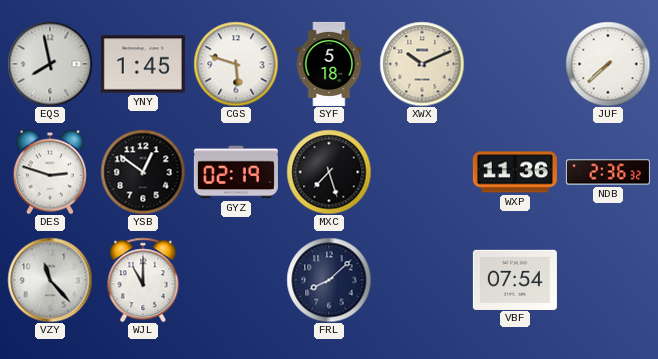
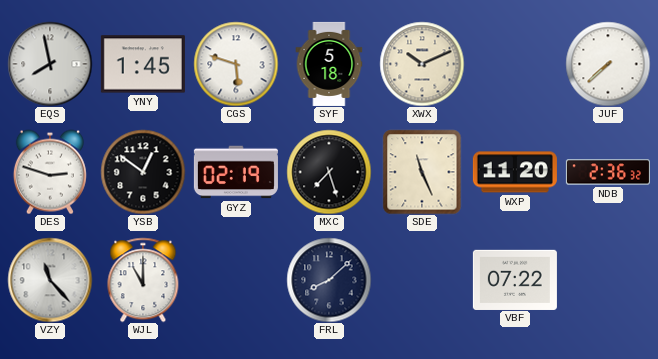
SDE: none -> 11:26 (422, 172)
WXP: 11:36 -> 11:20 (515, 172)
VBF: 07:54 -> 07:22 (515, 279)
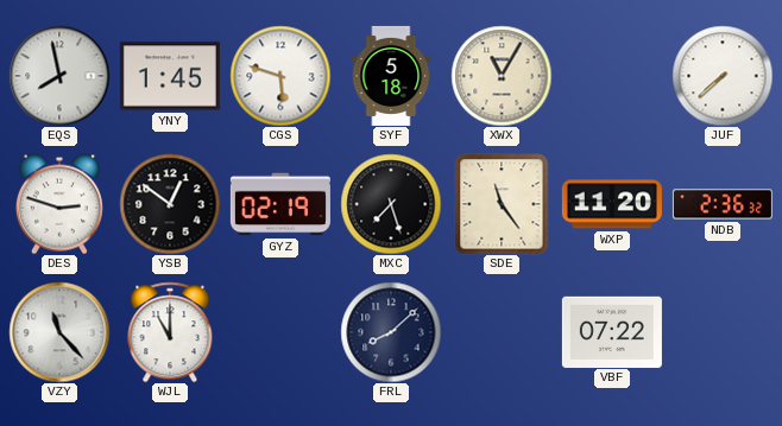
XWX: 10:11 -> 11:05 (502, 76)
SDE: 11:26 -> 11:24 (502, 204)
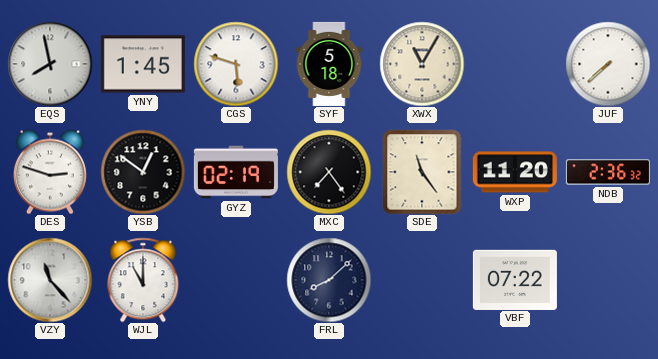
MXC: 7:27 -> 7:24 (329, 172)
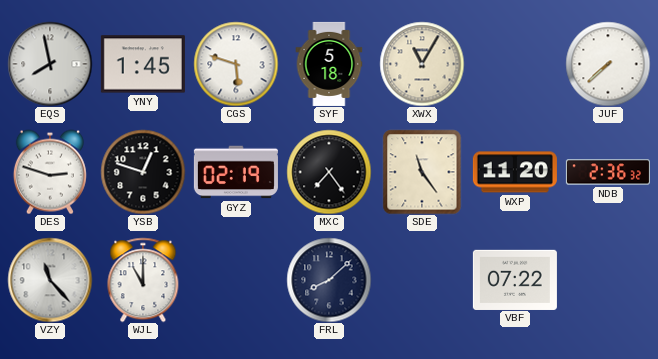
YSB: 12:51 -> 12:48 (143, 172)
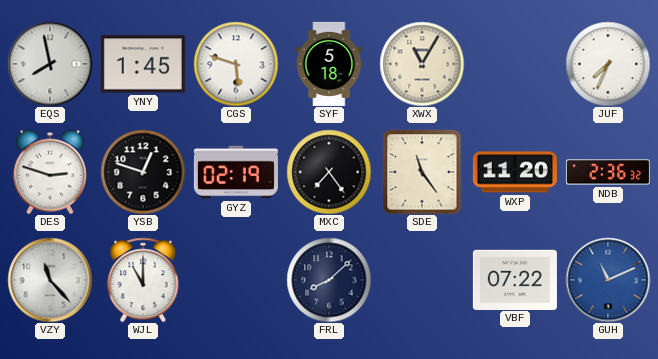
JUF: 7:38 -> 7:34 (608, 64)
GUH: none -> 11:11 (608, 280)
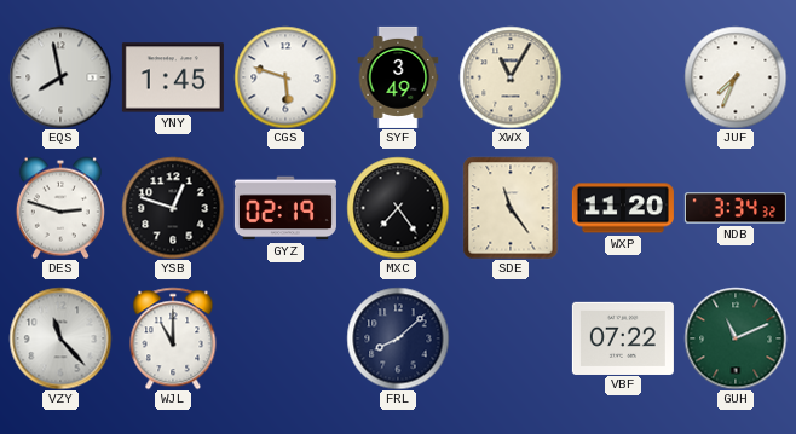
SYF: 5:18 -> 3:49 (398, 77)
NDB: 2:36 -> 3:34 (736, 208)
GUH dial: blue -> green (736, 338)
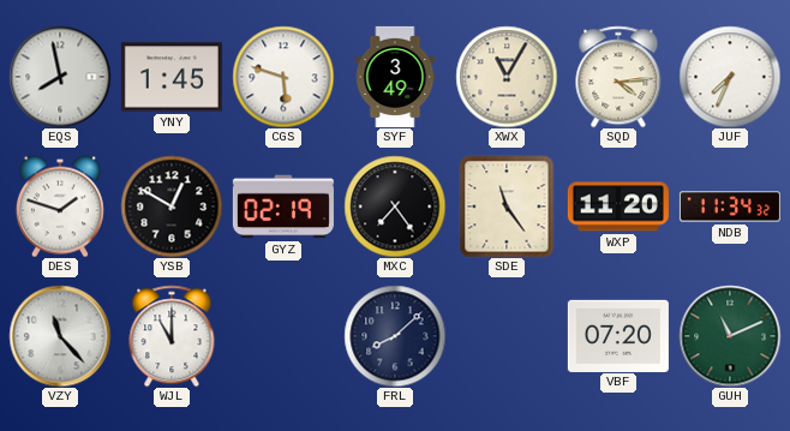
SQD: none -> 4:14 (618, 77)
DES: 2:48 -> 1:48 (60, 206)
YSB: 12:48 -> 12:50 (172, 206)
NDB: 3:34 -> 11:34 (730, 206)
VBF: 07:22 -> 07:20 (618, 335)
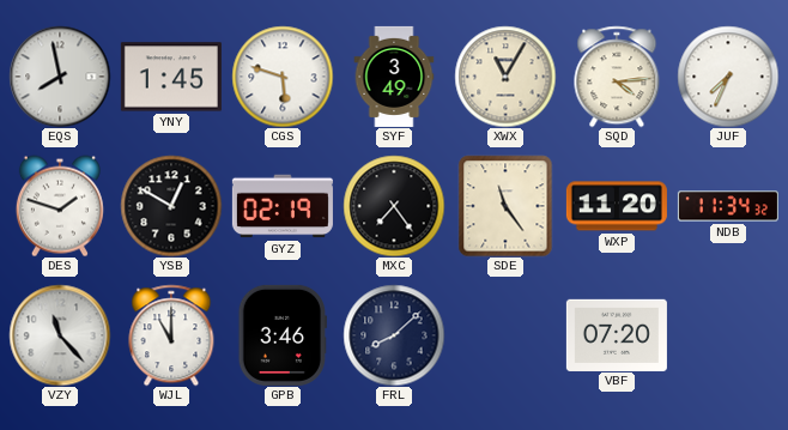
GPB: none -> 3:46 (283, 335)
GUH: 11:11 -> none (730, 336)
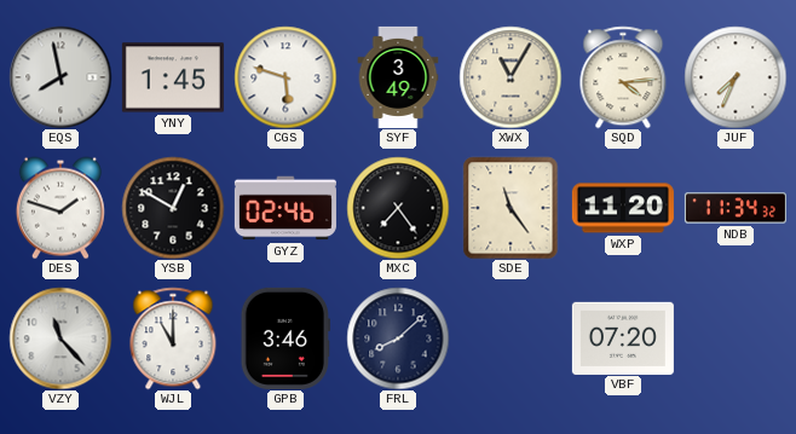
GYZ: 02:19 -> 02:46 (285, 208)
